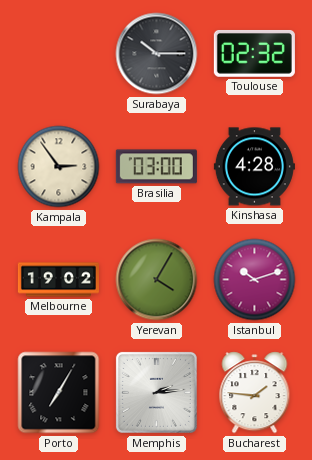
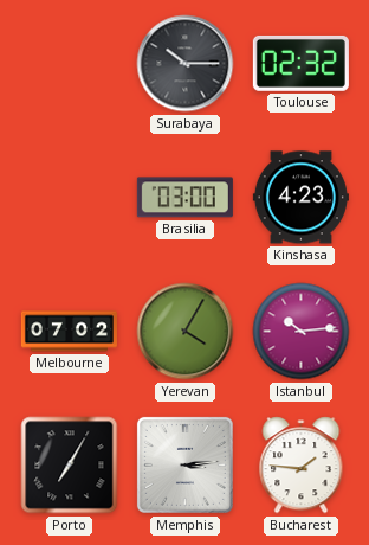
Kampala: 2:54 -> none (59, 167)
Kinshasa: 4:28 -> 4:23 (300, 198)
Melbourne: 19:02 -> 07:02 (69, 332)
Istanbul: 10:12 -> 10:14 (302, 332)
Memphis: 2:14 -> 3:14 (184, 464)
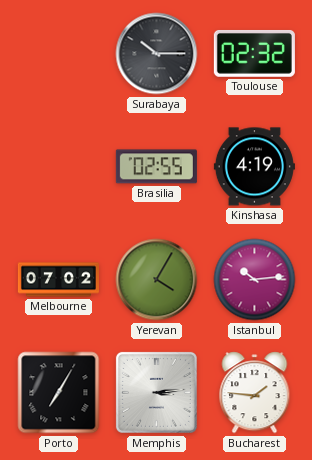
Brasilia: 03:00 -> 02:55 (156, 167)
Kinshasa: 4:23 -> 4:19 (254, 167)
